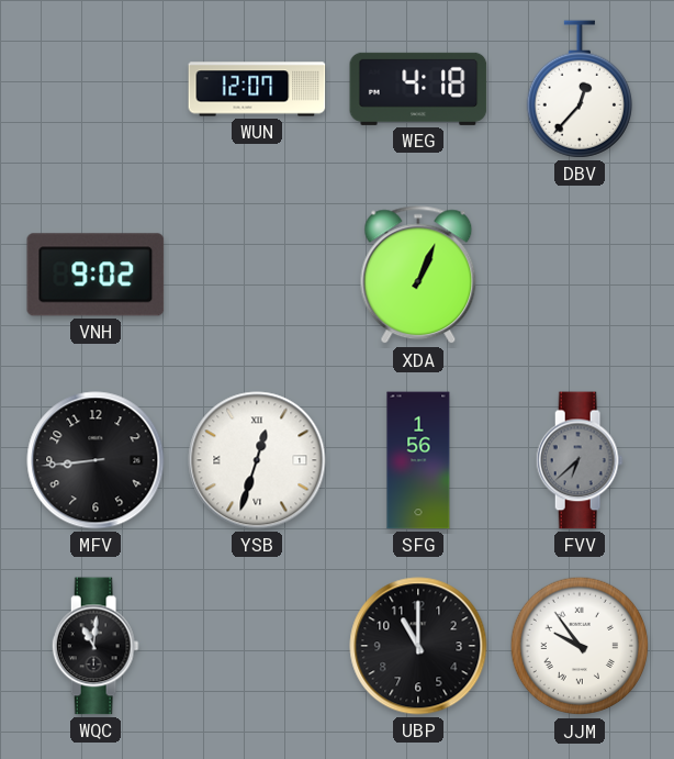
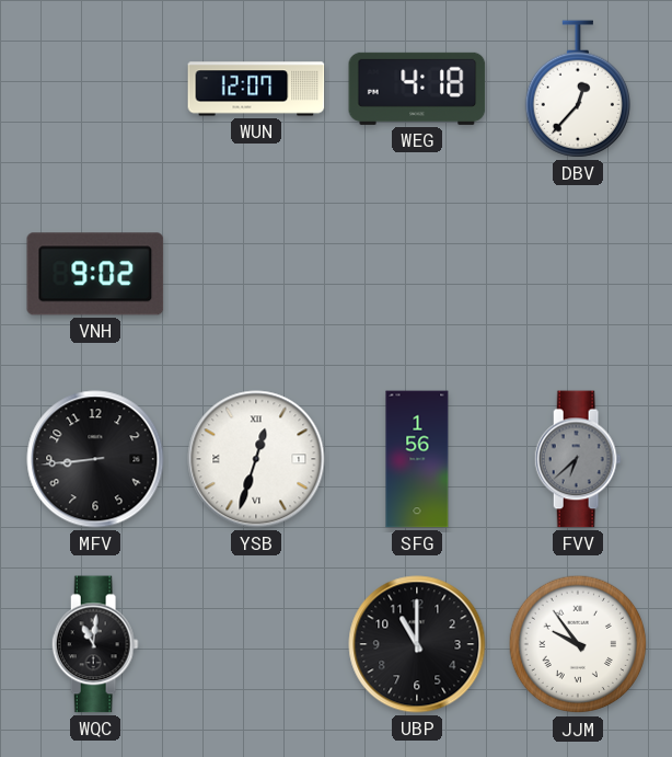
XDA: 1:04 -> none (418, 276)
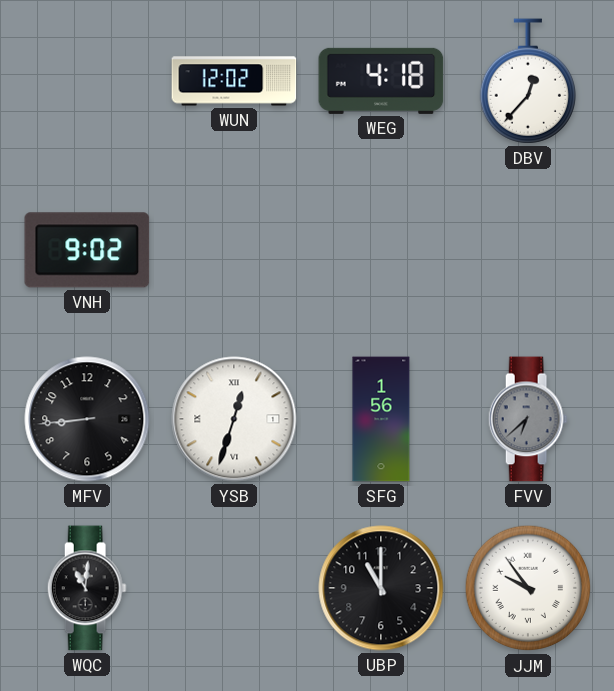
WUN: 12:07 -> 12:02 (234, 81)
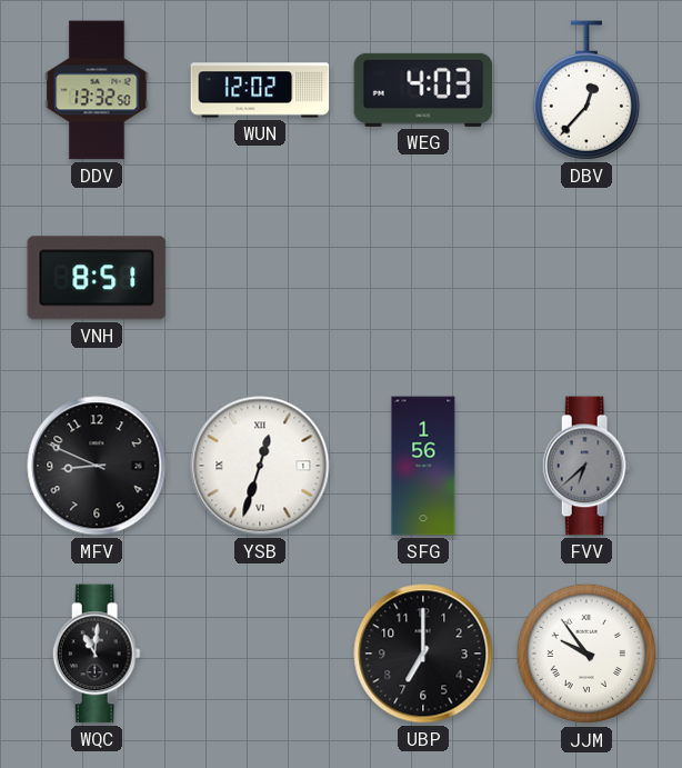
DDV: none -> 13:32 (97, 90)
WEG: 4:18 -> 4:03 (423, 90)
VNH: 9:02 -> 8:51 (97, 278)
MFV: 8:44 -> 8:49 (97, 466)
UBP: 11:00 -> 7:00 (423, 654)
